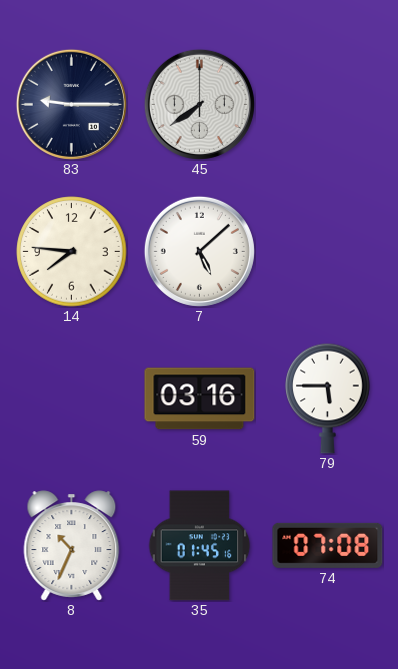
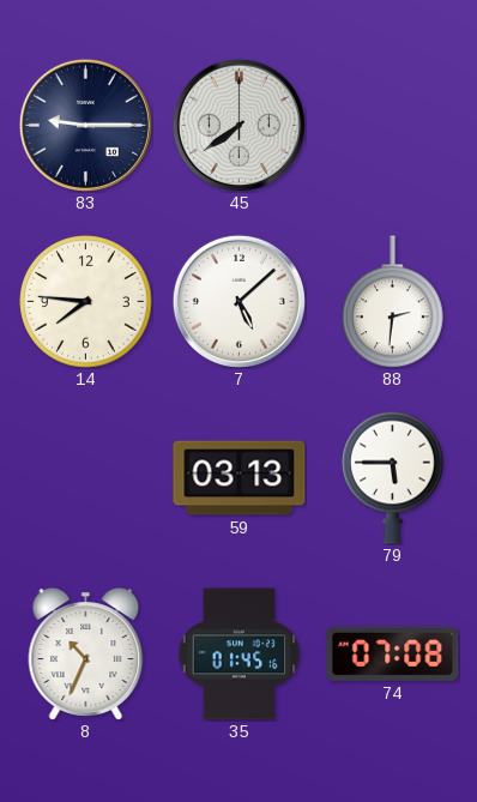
88: none -> 2:31 (393, 302)
59: 03:16 -> 03:13 (240, 478)
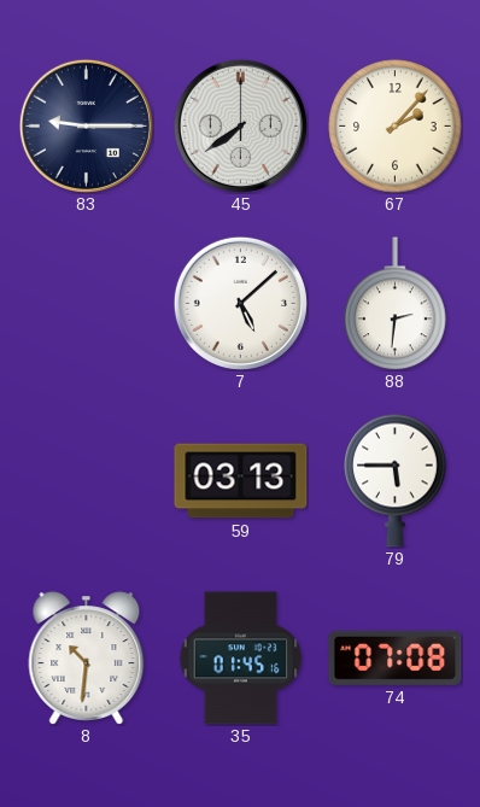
67: none -> 2:07 (396, 127)
14: 7:46 -> none (86, 302)
8: 10:34 -> 10:31 (87, 659)
